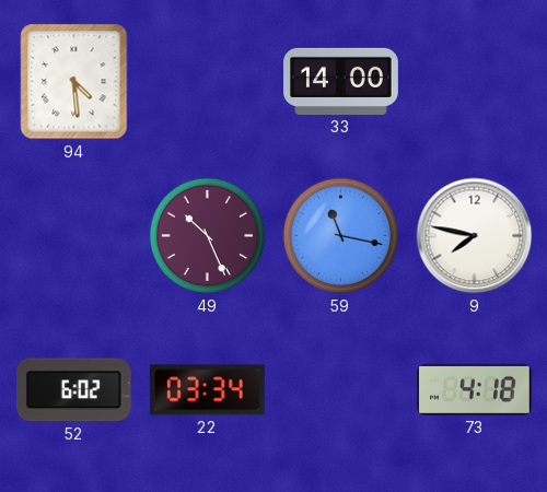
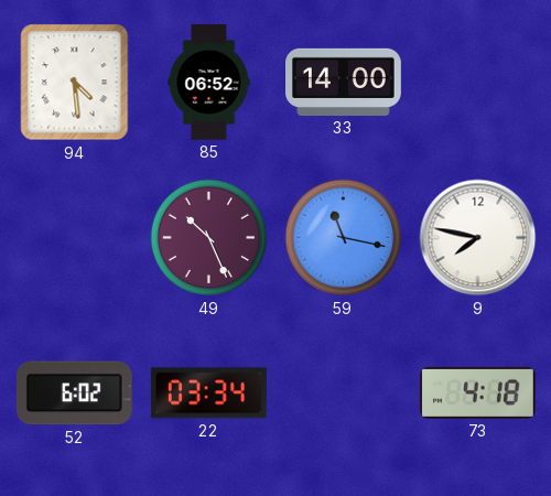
85: none -> 06:52 (209, 83)
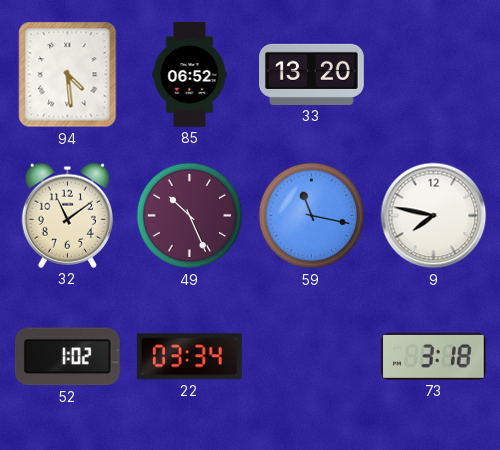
33: 14:00 -> 13:20 (312, 74)
32: none -> 11:09 (67, 215)
52: 6:02 -> 1:02 (67, 357)
73: 4:18 -> 3:18 (433, 356)
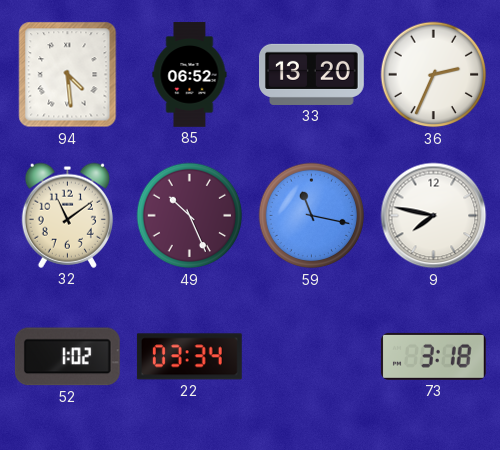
36: none -> 2:34 (434, 75)
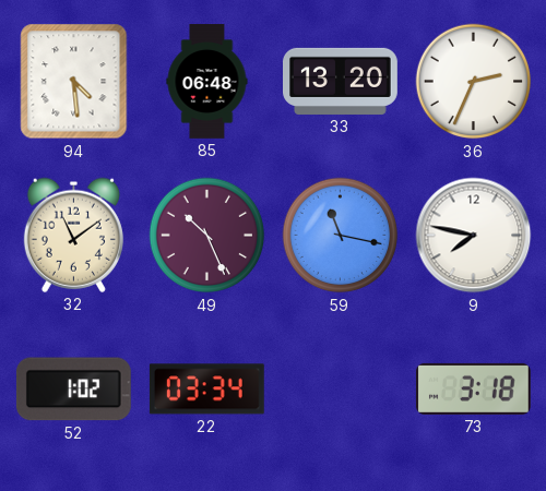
85: 06:52 -> 06:48 (207, 82)
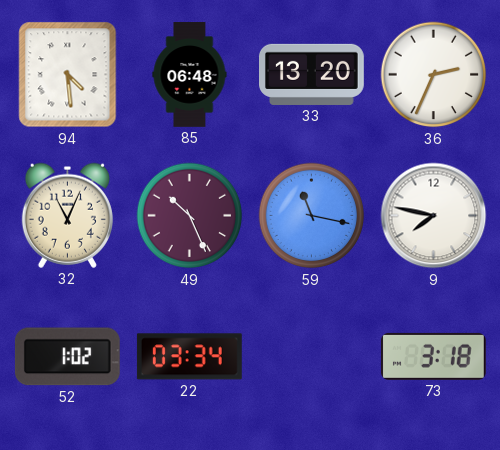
32: 11:09 -> 11:04 (67, 215)
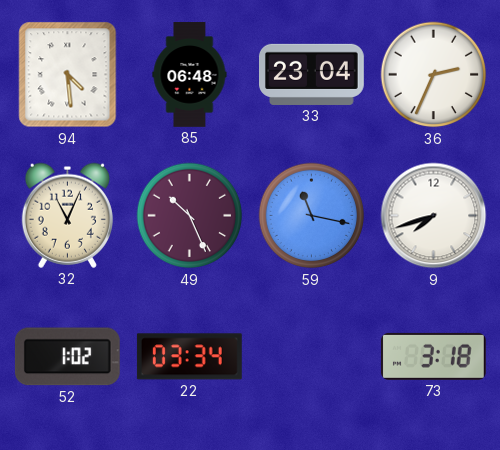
33: 13:20 -> 23:04 (312, 74)
9: 7:47 -> 7:42 (434, 216)
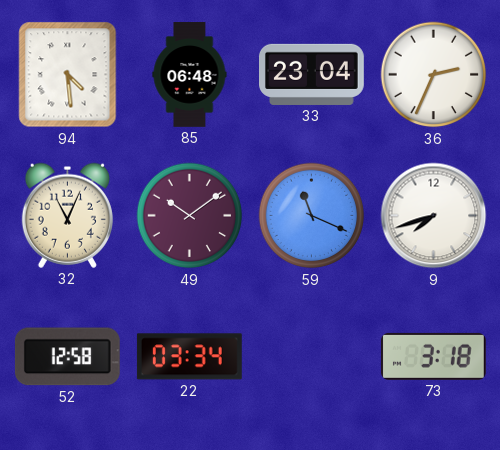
49: 10:26 -> 10:09 (190, 216)
59: 11:17 -> 11:19 (312, 216)
52: 1:02 -> 12:58 (67, 357)
